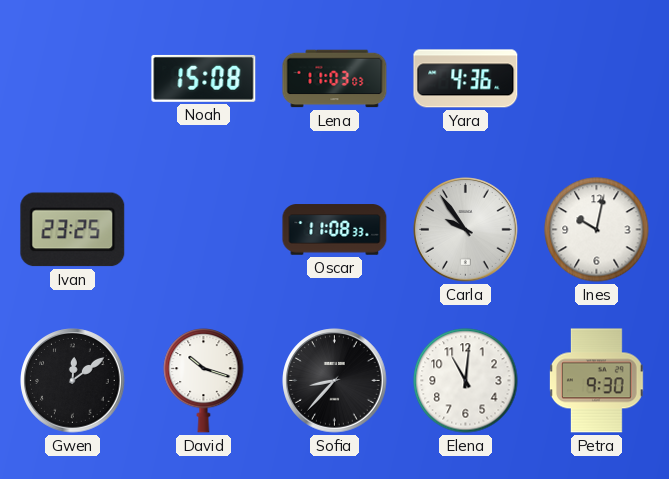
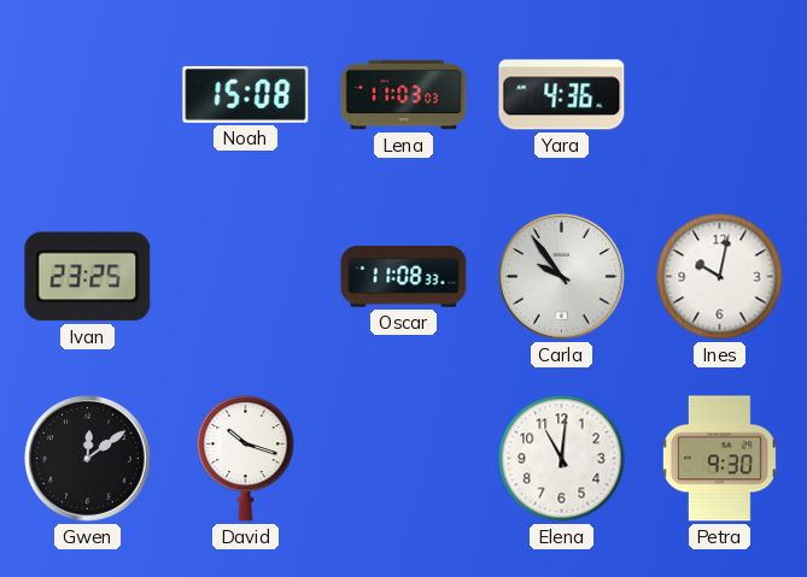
Sofia: 8:37 -> none (335, 381)
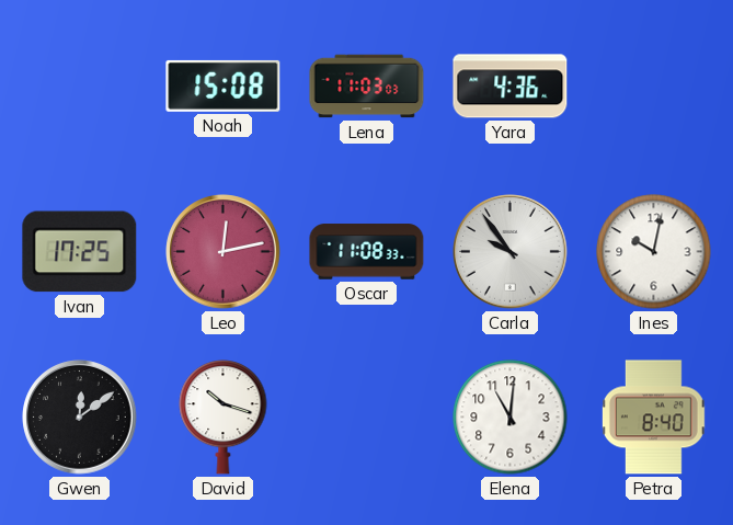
Ivan: 23:25 -> 17:25 (80, 252)
Leo: none -> 12:13 (224, 252)
Petra: 9:30 -> 8:40 (654, 418)
